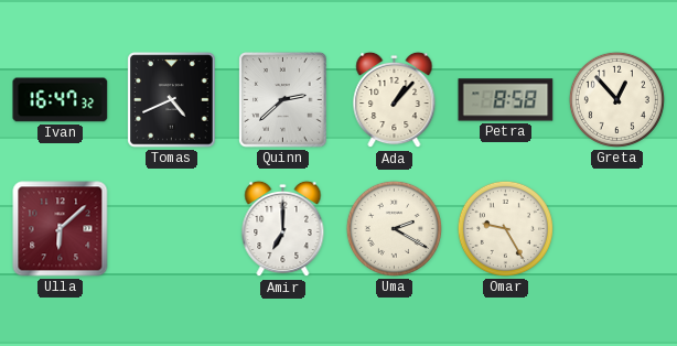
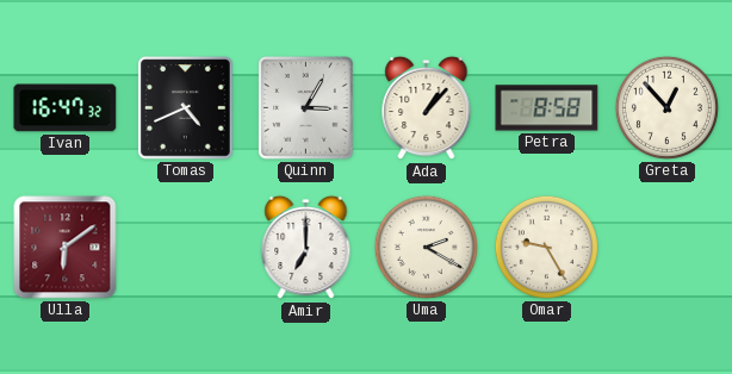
Quinn: 2:38 -> 3:05 (306, 108)
Ulla: 6:08 -> 6:09 (66, 248)
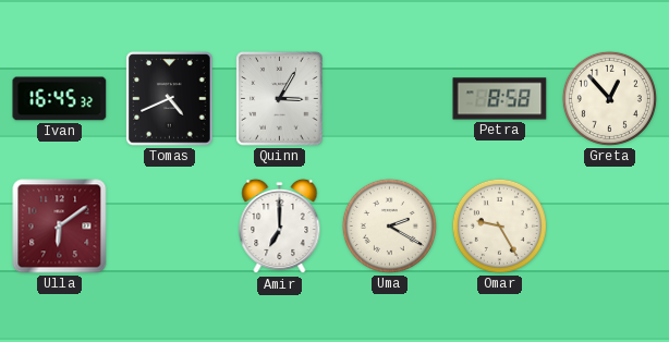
Ivan: 16:47 -> 16:45 (60, 99)
Ada: 1:07 -> none (427, 108)
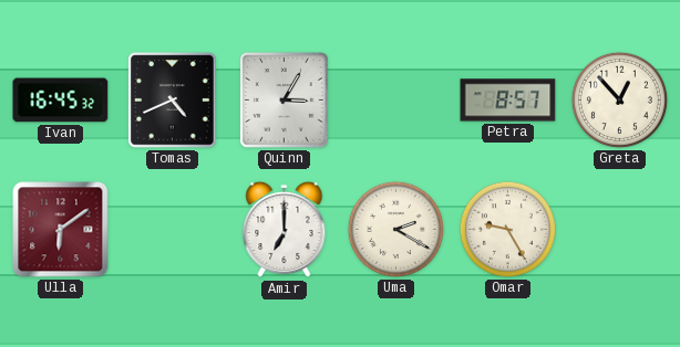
Petra: 8:58 -> 8:57 (508, 101)
